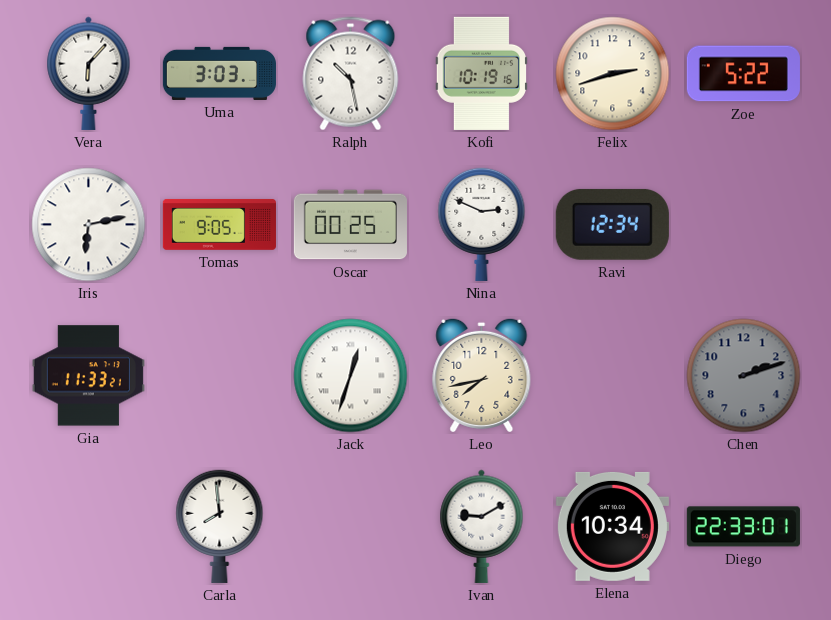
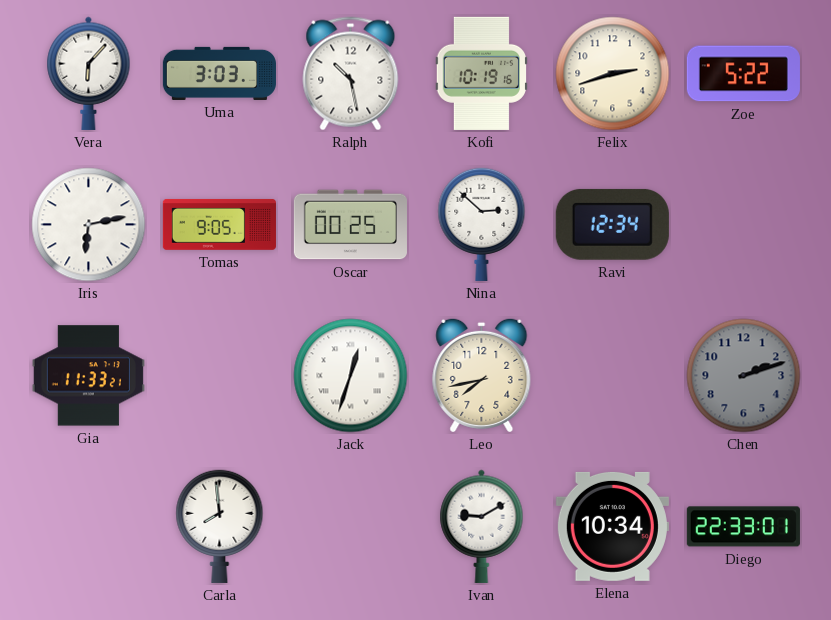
Nina: 2:49 -> 2:52 (482, 224)
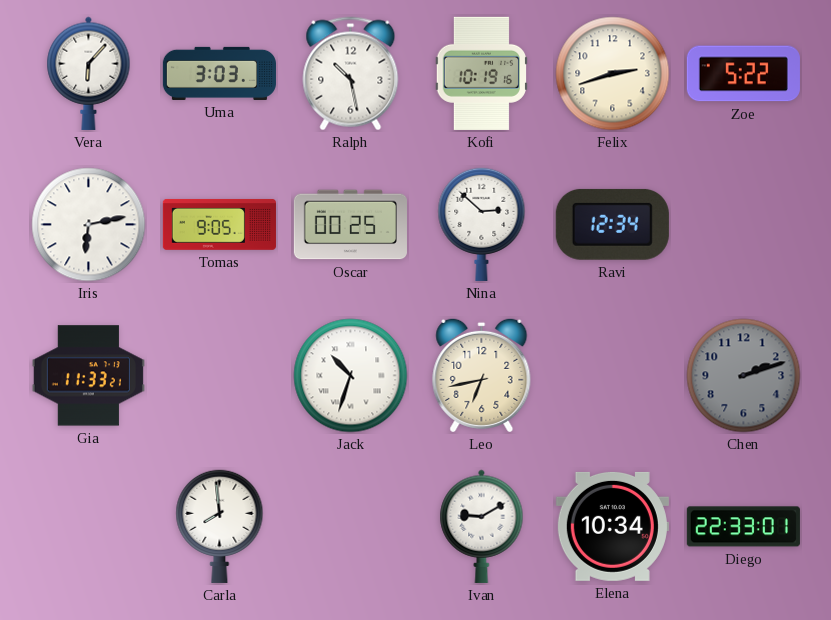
Jack: 12:33 -> 10:33 (351, 376)
Leo: 7:43 -> 6:43 (482, 375)
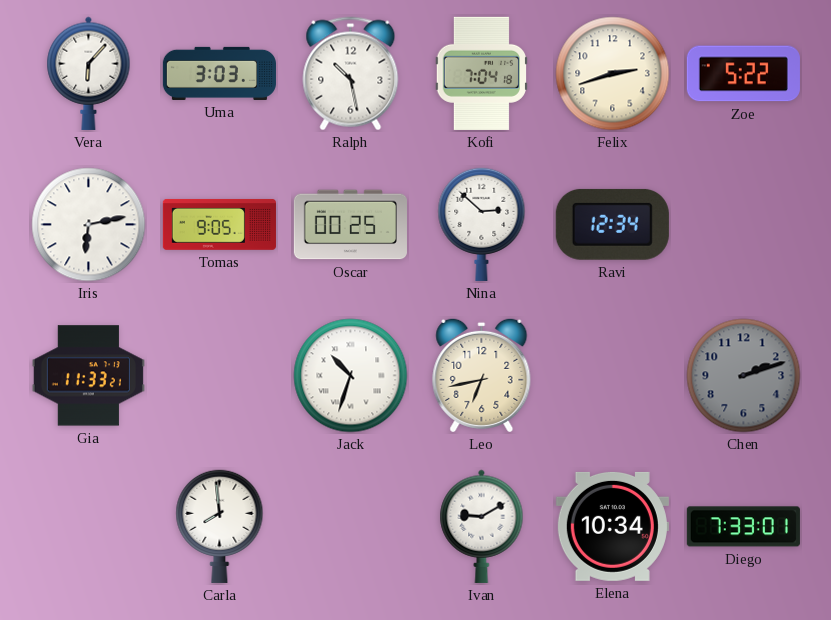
Kofi: 10:19 -> 7:04 (481, 73)
Diego: 22:33 -> 7:33 (743, 527)
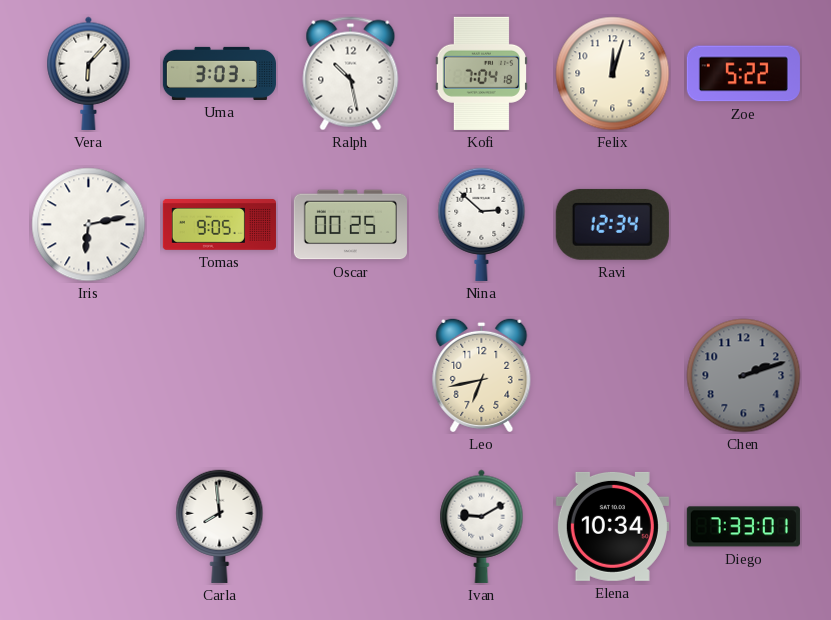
Felix: 2:42 -> 12:03 (613, 74)
Gia: 11:33 -> none (88, 376)
Jack: 10:33 -> none (351, 376)
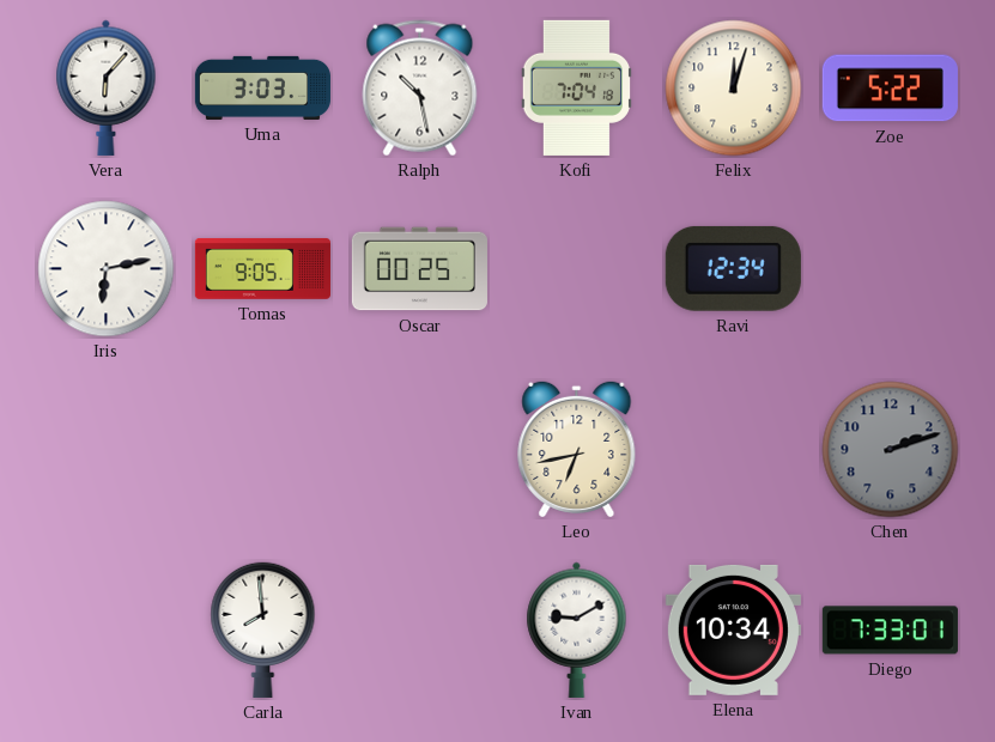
Nina: 2:52 -> none (482, 224)
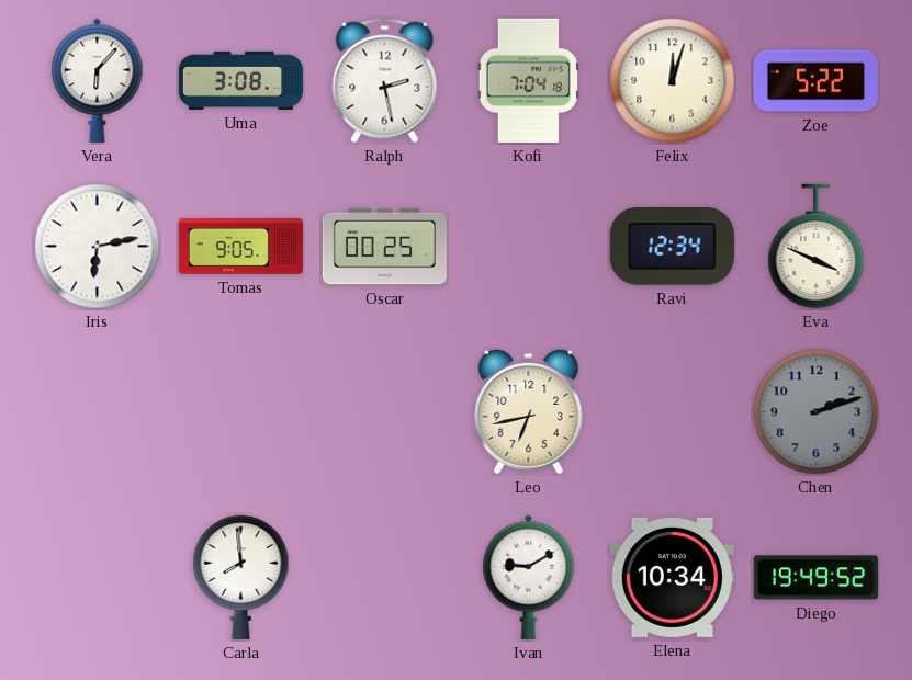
Uma: 3:03 -> 3:08 (240, 80)
Ralph: 10:28 -> 2:28 (385, 81)
Eva: none -> 3:49 (817, 246)
Diego: 7:33 -> 19:49 (815, 578)
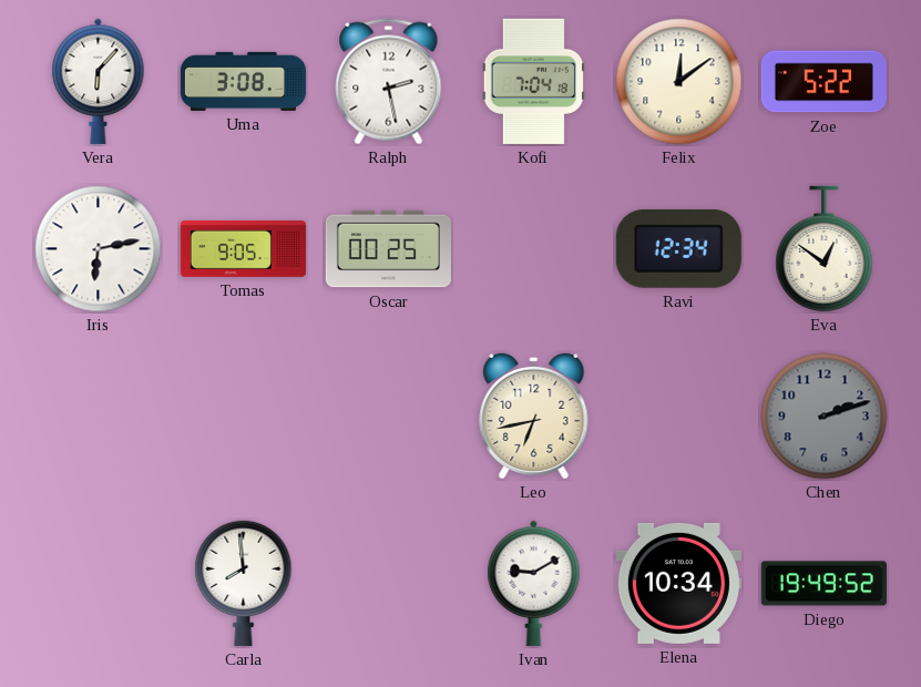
Felix: 12:03 -> 12:09 (679, 82)
Eva: 3:49 -> 12:51 (825, 248)
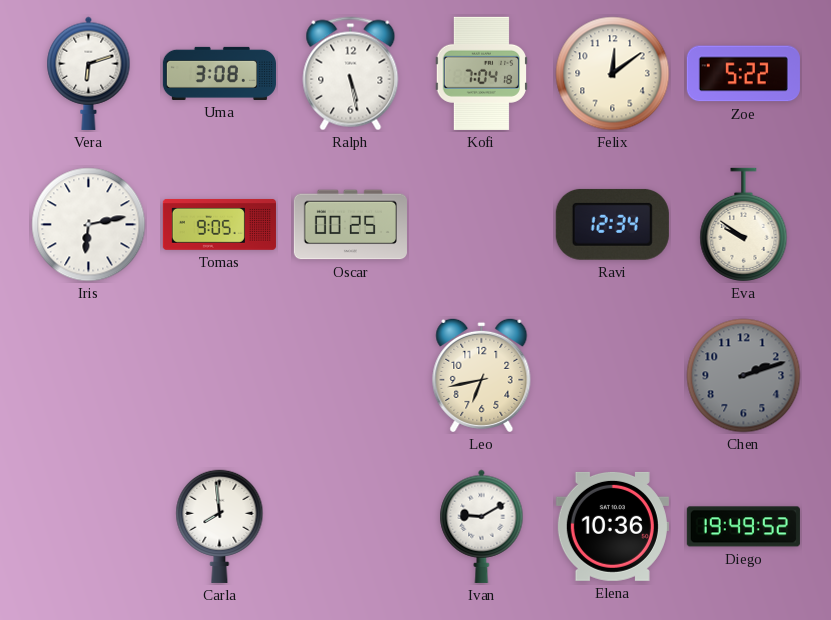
Vera: 6:07 -> 6:12 (89, 73)
Ralph: 2:28 -> 5:28 (351, 74)
Eva: 12:51 -> 9:51 (744, 224)
Elena: 10:34 -> 10:36 (612, 526)
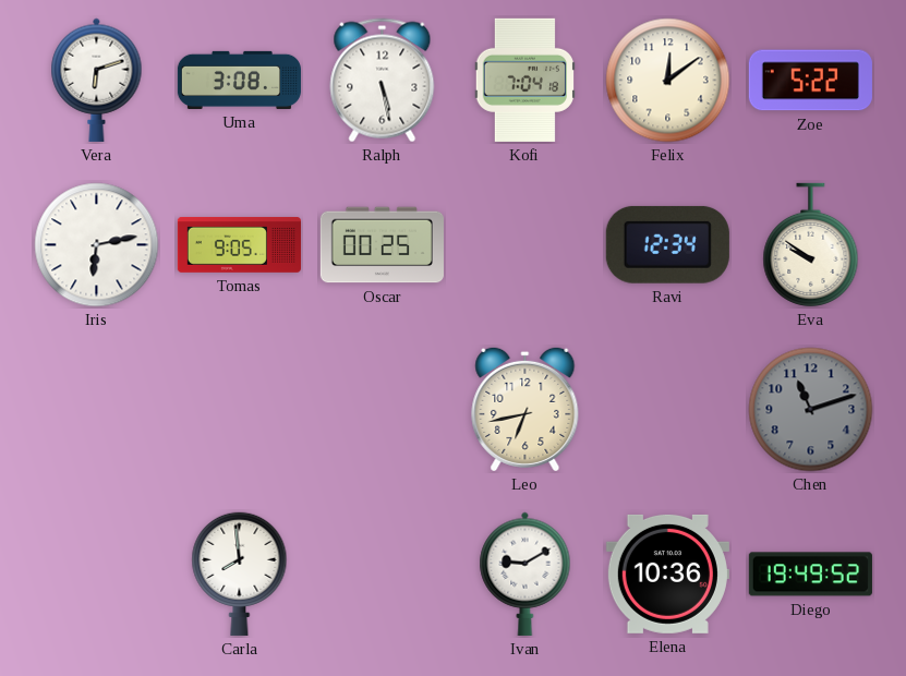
Chen: 2:12 -> 11:12 (811, 410)
